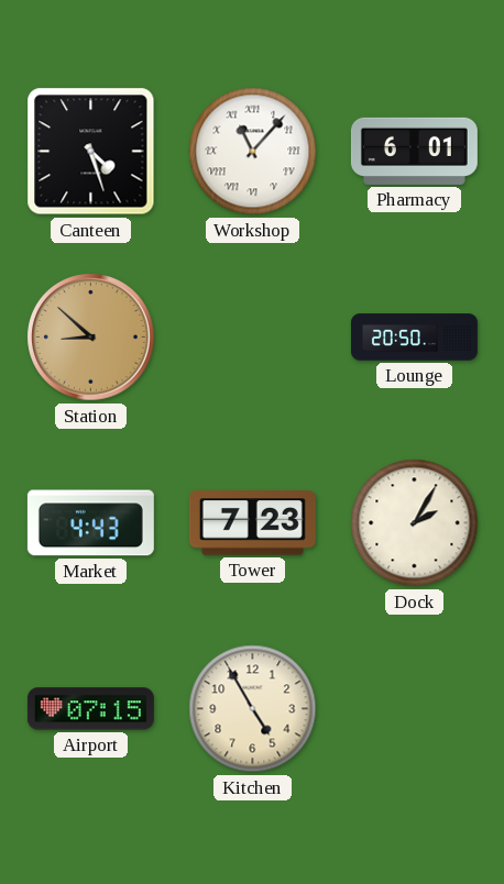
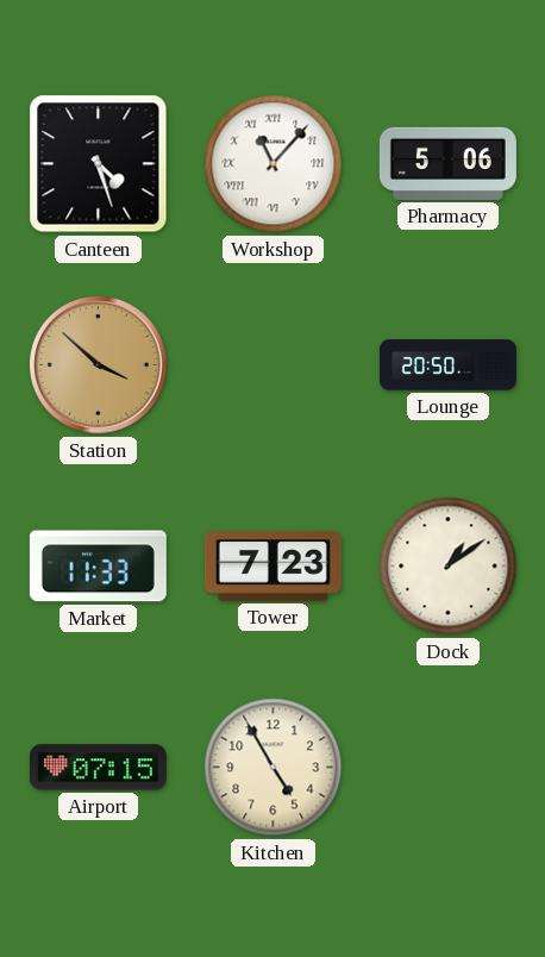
Pharmacy: 6:01 -> 5:06 (447, 163)
Station: 8:52 -> 3:52 (99, 365)
Market: 4:43 -> 11:33 (98, 567)
Dock: 2:05 -> 1:09 (449, 567)
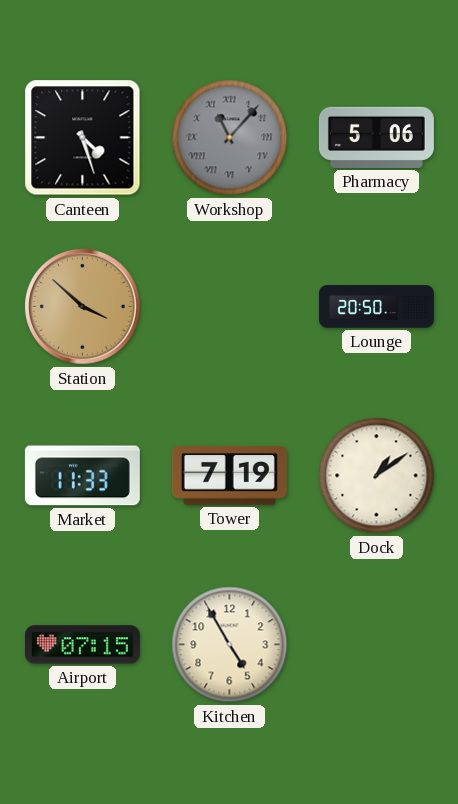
Workshop dial: white -> grey (230, 138)
Tower: 7:23 -> 7:19 (229, 476)
